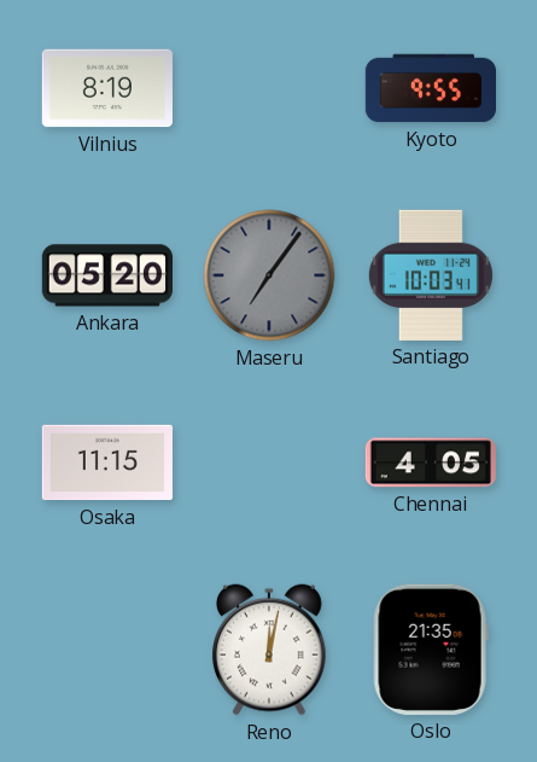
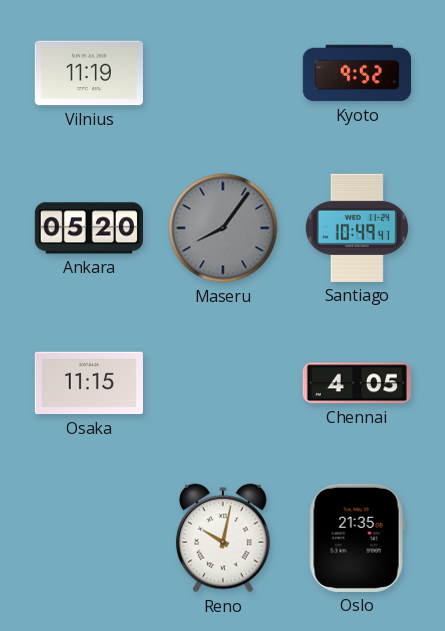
Vilnius: 8:19 -> 11:19 (89, 73)
Kyoto: 9:55 -> 9:52 (356, 73)
Maseru: 7:06 -> 8:06 (223, 228)
Santiago: 10:03 -> 10:49 (357, 228)
Reno: 12:02 -> 10:02 (223, 538)
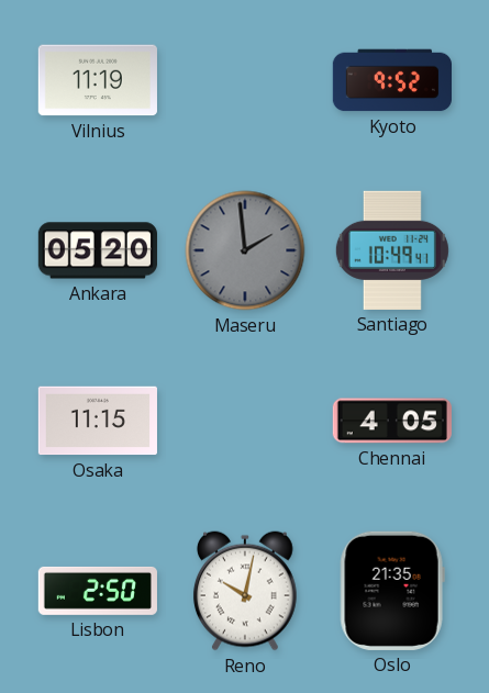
Maseru: 8:06 -> 1:59 (245, 250)
Lisbon: none -> 2:50 (98, 591)
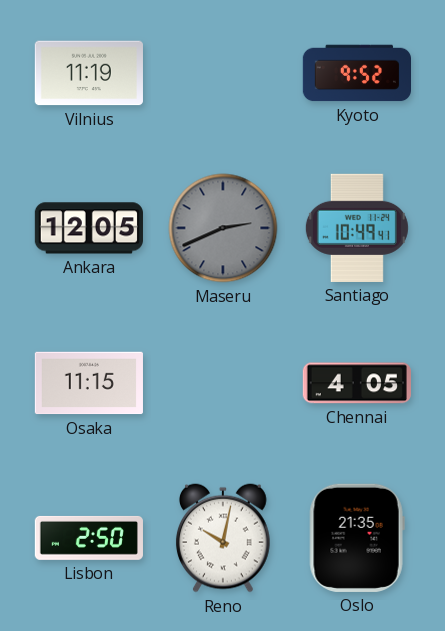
Ankara: 05:20 -> 12:05 (89, 228)
Maseru: 1:59 -> 2:41 (223, 228)
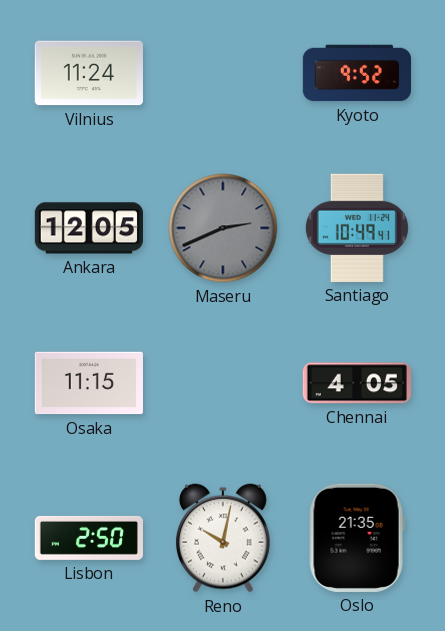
Vilnius: 11:19 -> 11:24 (89, 73)
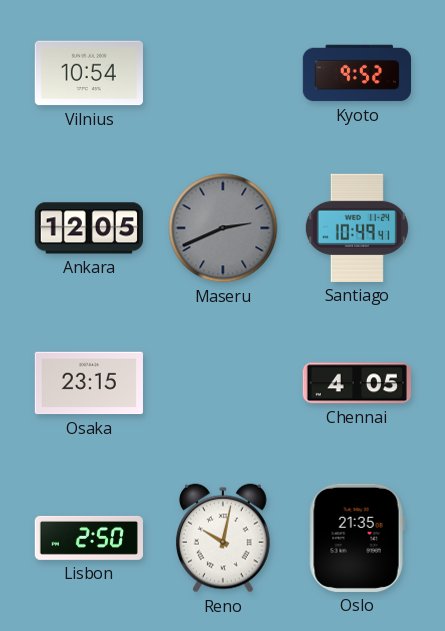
Vilnius: 11:24 -> 10:54 (89, 73)
Osaka: 11:15 -> 23:15 (89, 383)
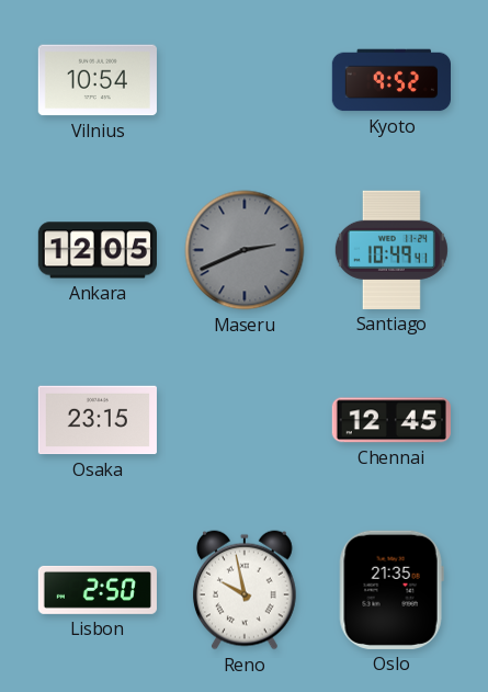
Chennai: 4:05 -> 12:45 (391, 420)
Reno: 10:02 -> 9:58 (245, 590)
